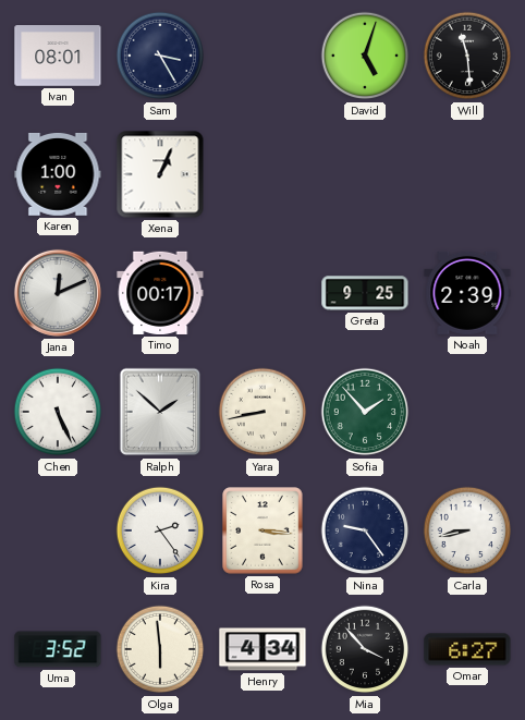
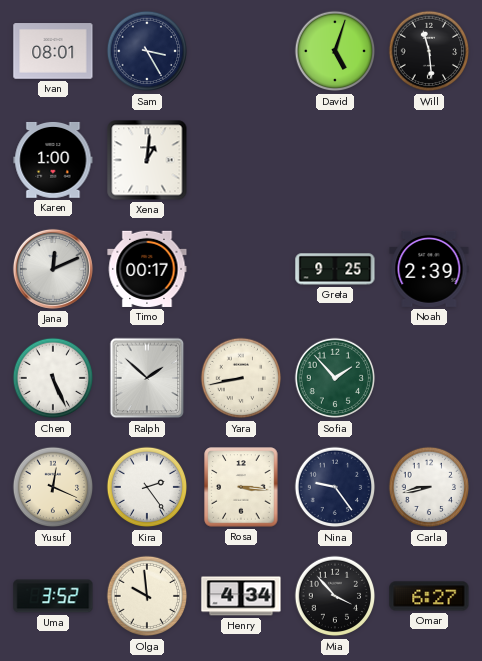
Xena: 1:04 -> 1:01 (147, 160)
Yusuf: none -> 12:19 (53, 487)
Olga: 5:59 -> 9:59 (147, 596)
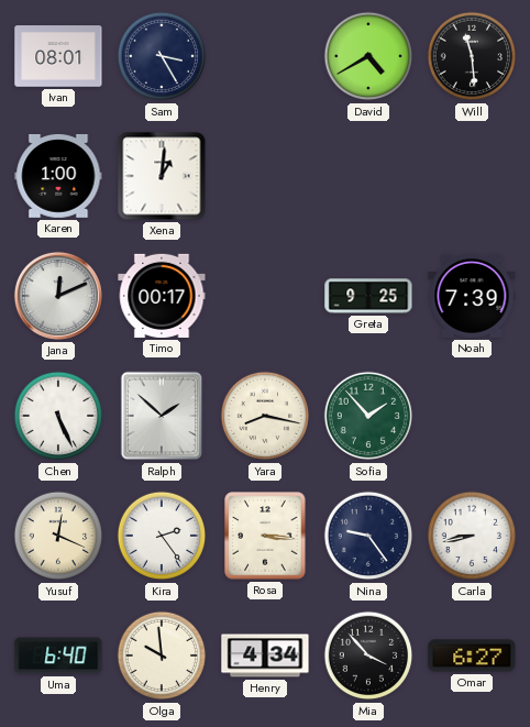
David: 5:03 -> 4:40 (368, 56)
Noah: 2:39 -> 7:39 (472, 296)
Yara: 8:43 -> 8:17 (265, 416)
Uma: 3:52 -> 6:40 (58, 656)
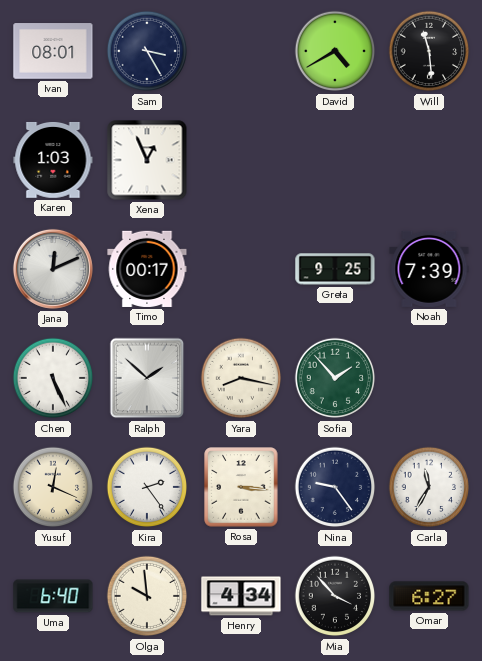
Karen: 1:00 -> 1:03 (53, 160)
Xena: 1:01 -> 12:56 (147, 160)
Carla: 8:43 -> 11:35 (429, 487)
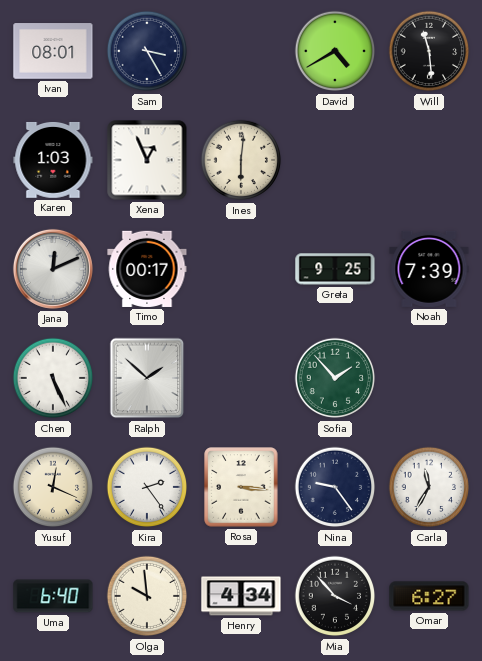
Ines: none -> 6:01 (241, 160)
Yara: 8:17 -> none (241, 378)
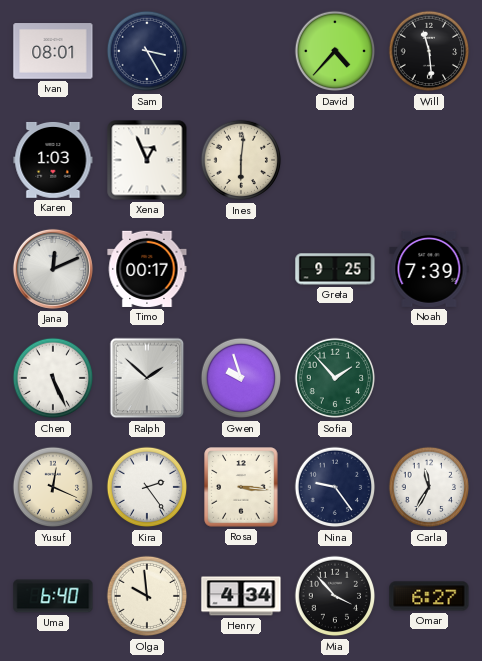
David: 4:40 -> 4:37 (335, 51)
Gwen: none -> 9:57 (241, 378)
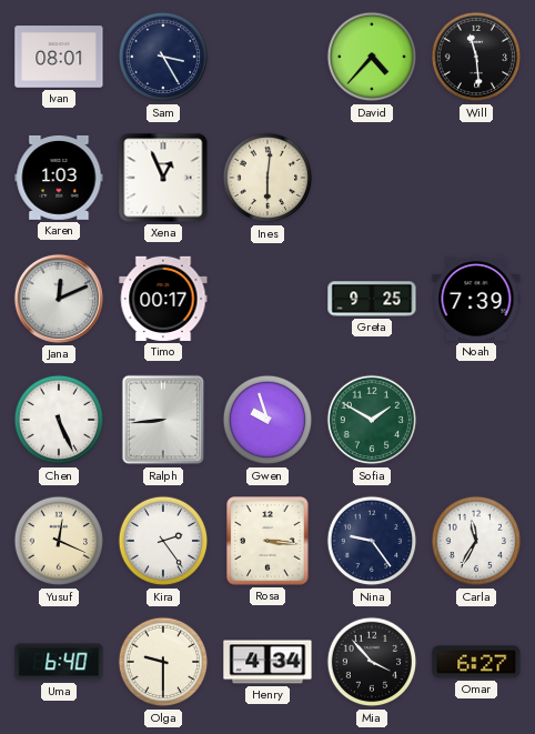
Ralph: 1:52 -> 8:44 (163, 420)
Sofia: 1:53 -> 1:50 (372, 420)
Olga: 9:59 -> 9:30 (163, 662)
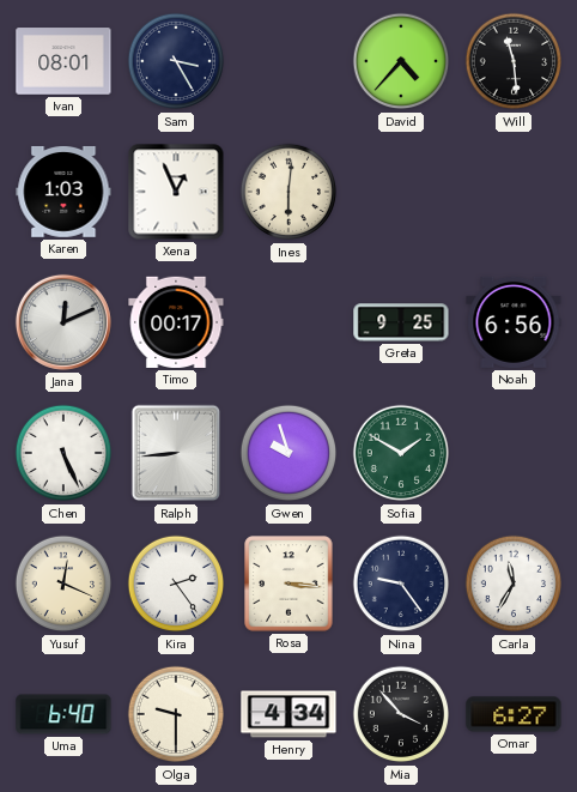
Noah: 7:39 -> 6:56 (514, 322)
